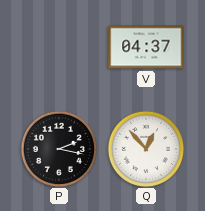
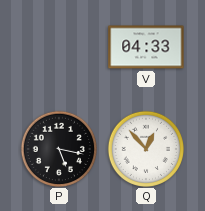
V: 04:37 -> 04:33 (146, 47)
P: 2:17 -> 5:17 (58, 148)
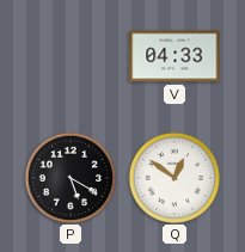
P: 5:17 -> 5:20 (69, 177)
Q: 12:53 -> 12:51 (173, 177)
